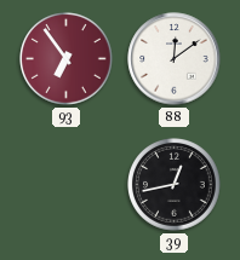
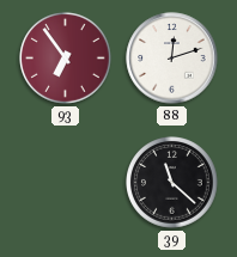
88: 12:09 -> 12:12 (172, 59)
39: 12:43 -> 11:22 (172, 183)
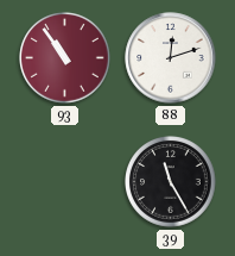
93: 6:54 -> 10:54 (65, 58)
39: 11:22 -> 11:25 (171, 182)
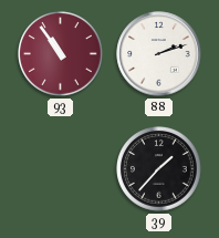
88: 12:12 -> 2:12 (159, 54)
39: 11:25 -> 1:37 (159, 169)
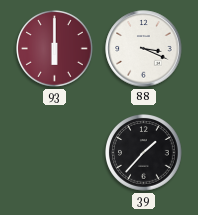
93: 10:54 -> 6:00 (55, 49)
88: 2:12 -> 3:19 (144, 49)
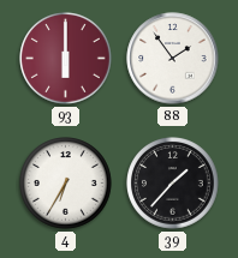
88: 3:19 -> 1:54 (173, 59)
4: none -> 6:35 (66, 184)
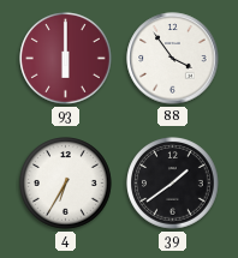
88: 1:54 -> 3:54 (173, 59)
39: 1:37 -> 1:39 (173, 184)
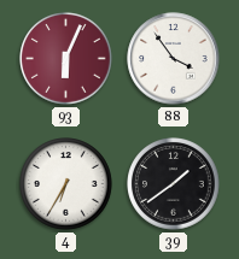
93: 6:00 -> 6:04 (66, 59)
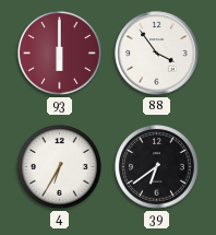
93: 6:04 -> 6:00 (60, 54)
39: 1:39 -> 6:39 (157, 167)
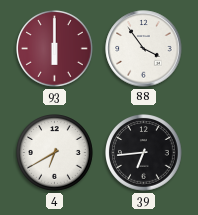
4: 6:35 -> 6:40 (55, 153)
39: 6:39 -> 6:44 (144, 153)
